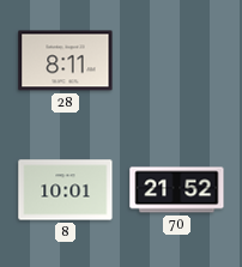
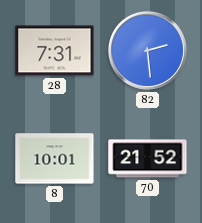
28: 8:11 -> 7:31 (55, 51)
82: none -> 2:29 (147, 50)
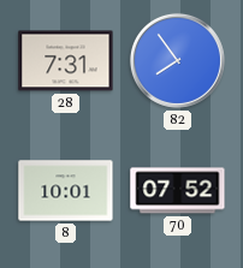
82: 2:29 -> 7:54 (177, 60)
70: 21:52 -> 07:52 (178, 191)
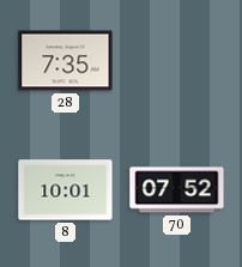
28: 7:31 -> 7:35 (66, 61)
82: 7:54 -> none (177, 60)
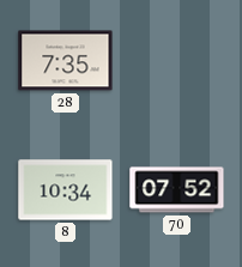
8: 10:01 -> 10:34 (66, 190)
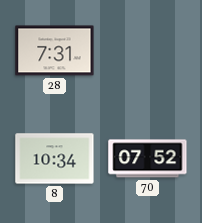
28: 7:35 -> 7:31 (55, 51)
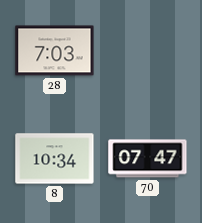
28: 7:31 -> 7:03 (55, 51)
70: 07:52 -> 07:47 (148, 159)
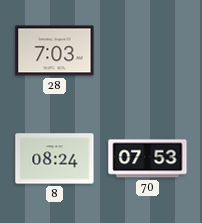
8: 10:34 -> 08:24 (55, 159)
70: 07:47 -> 07:53 (148, 159)
